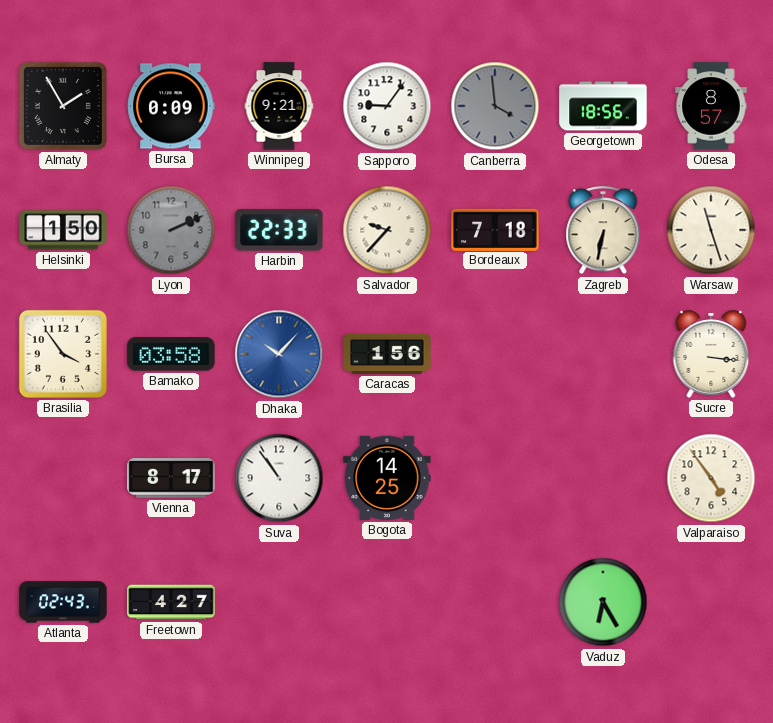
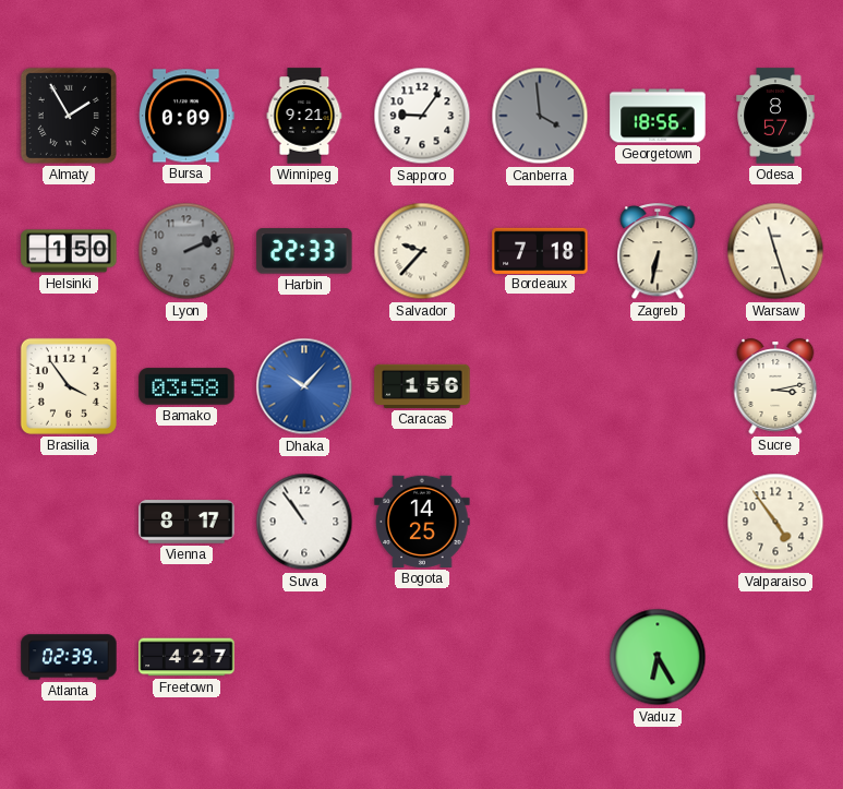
Sucre: 3:16 -> 3:13 (775, 386)
Atlanta: 02:43 -> 02:39 (69, 657)
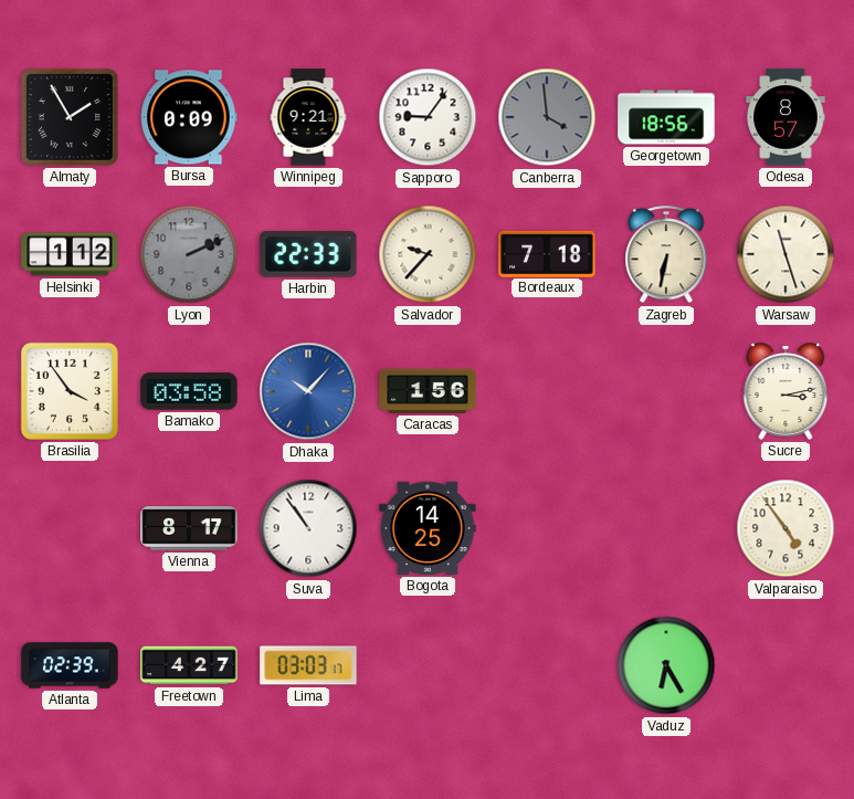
Helsinki: 1:50 -> 1:12 (70, 254)
Lima: none -> 03:03 (308, 665)
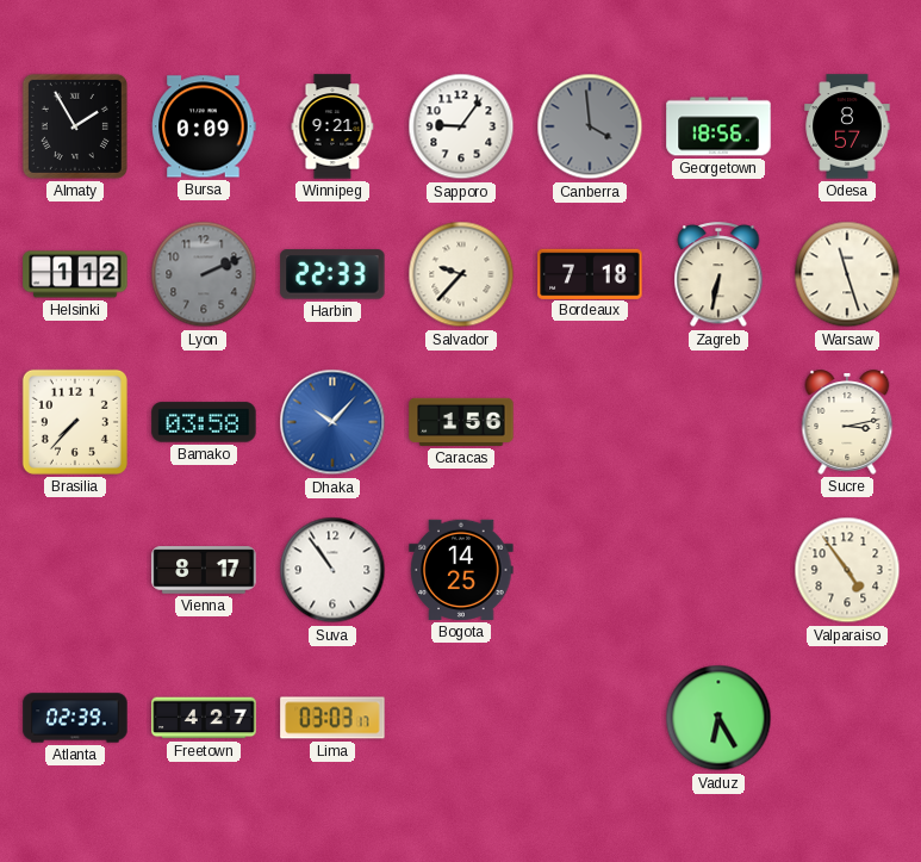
Brasilia: 3:54 -> 7:37 (75, 422)
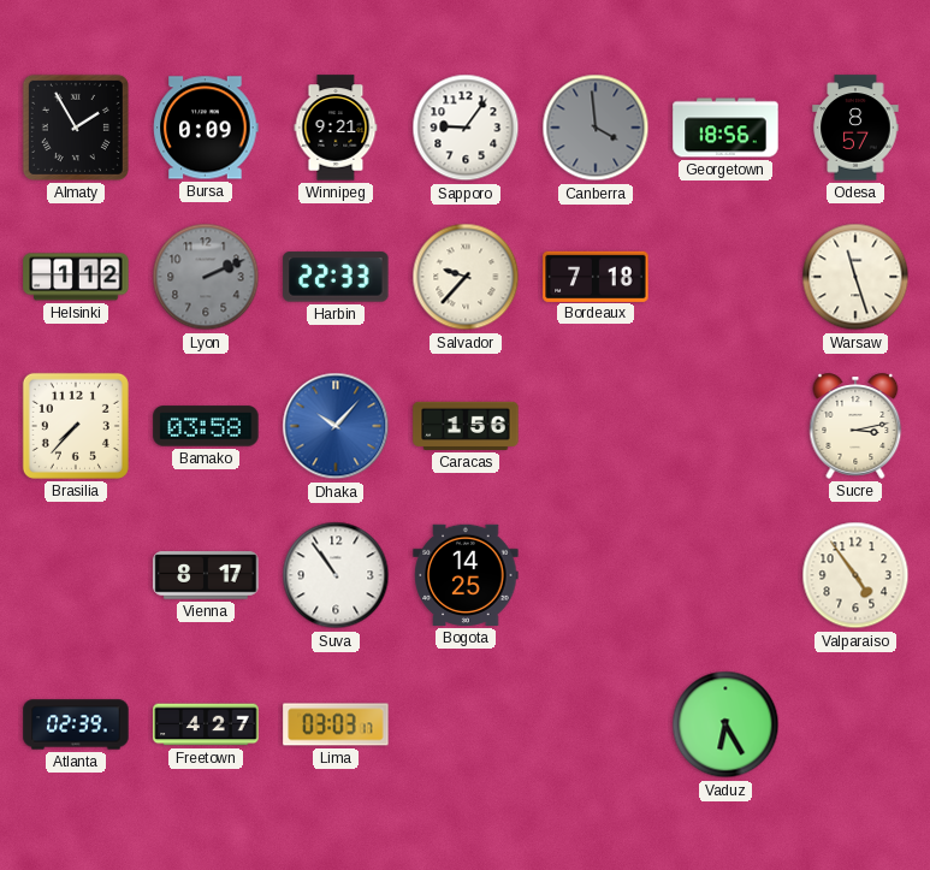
Zagreb: 6:32 -> none (718, 275)
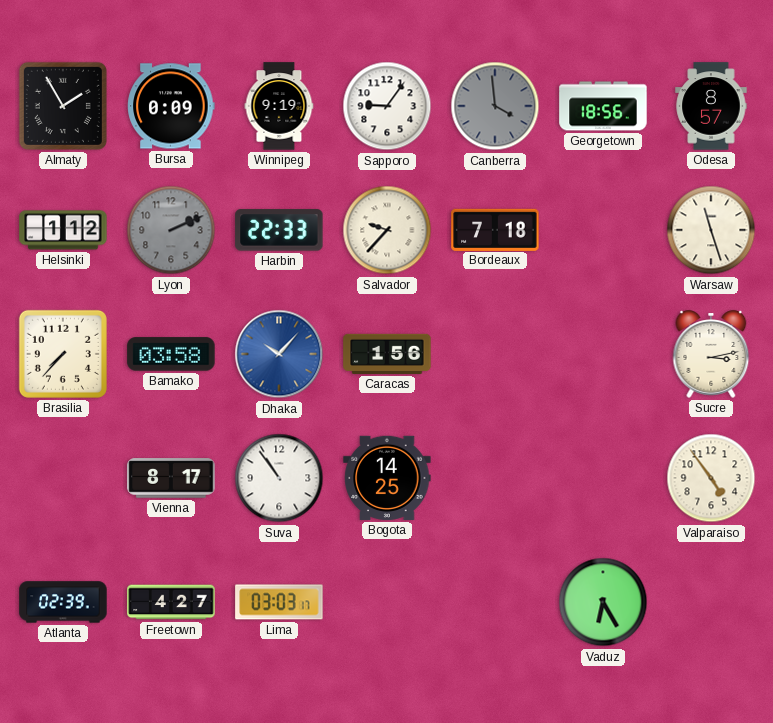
Winnipeg: 9:21 -> 9:19 (279, 106)
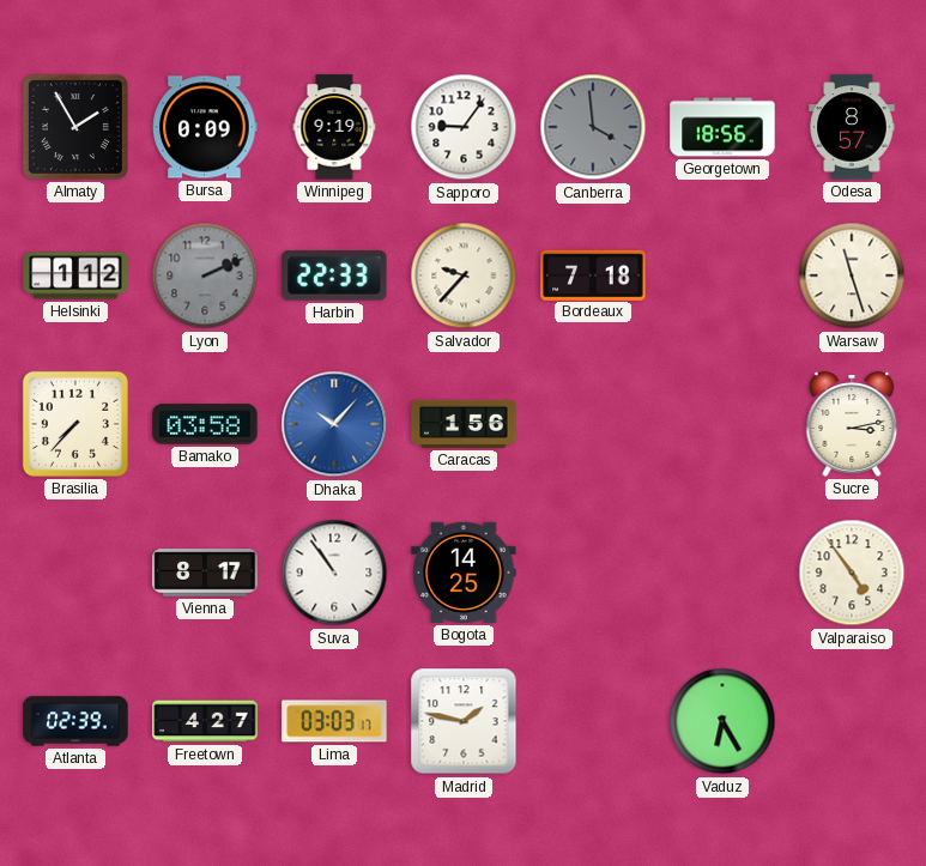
Madrid: none -> 1:47 (464, 721)
